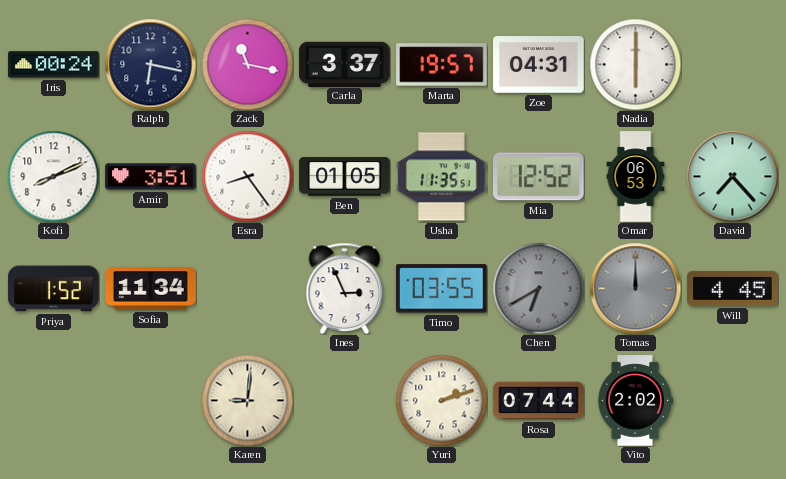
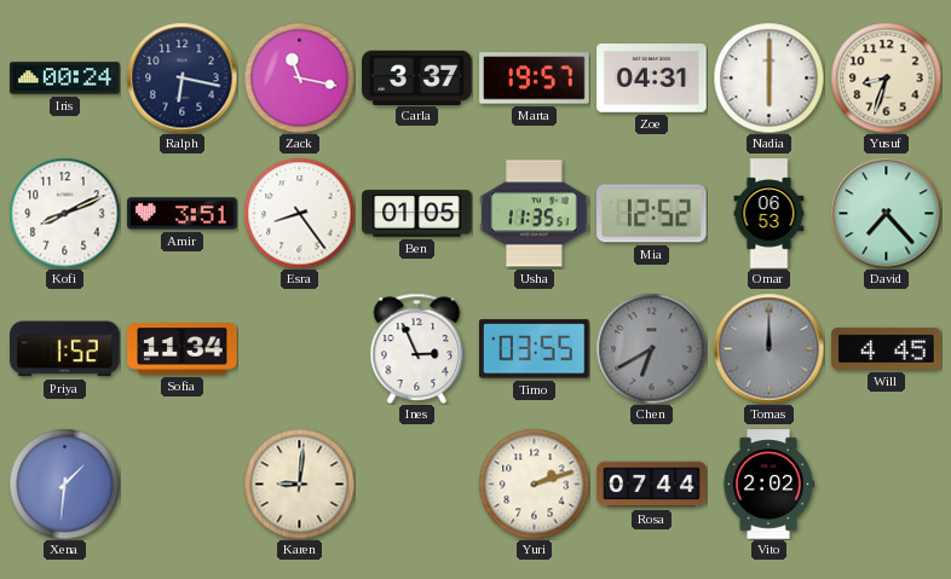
Yusuf: none -> 8:33 (886, 77)
Xena: none -> 1:31 (64, 484)
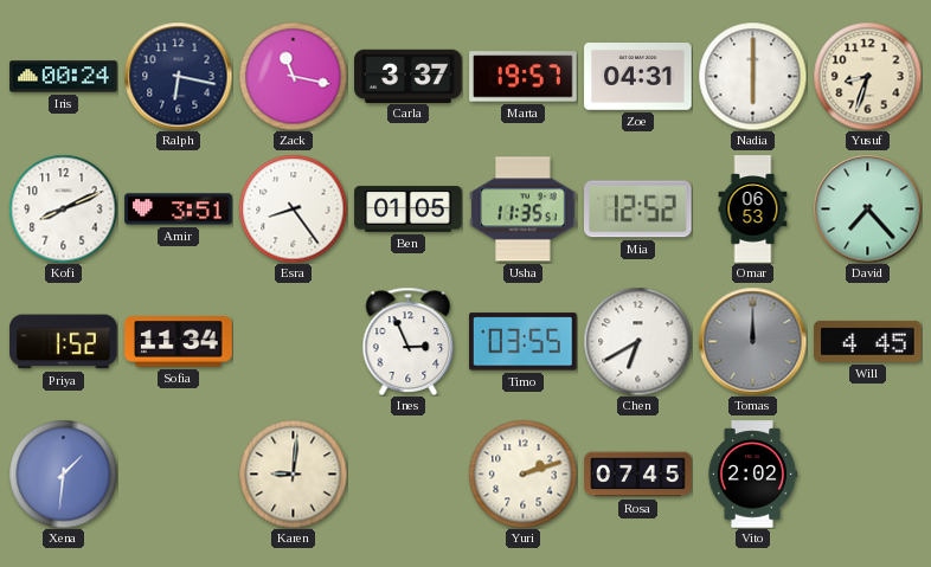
Chen dial: grey -> white (637, 341)
Rosa: 07:44 -> 07:45 (638, 475)
